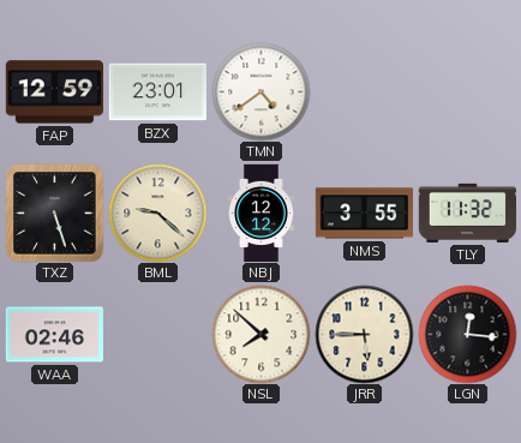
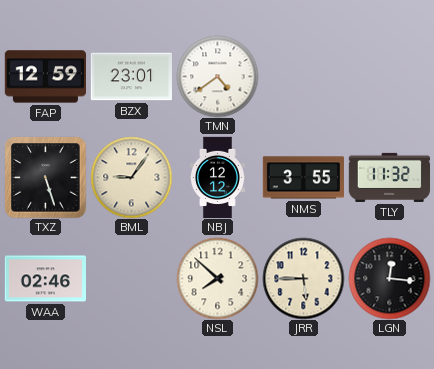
BML: 9:22 -> 9:06 (131, 177)
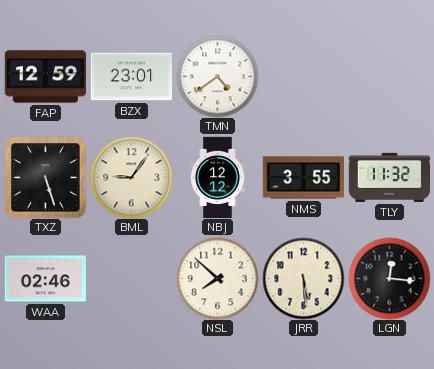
JRR: 5:45 -> 5:29 (303, 278)
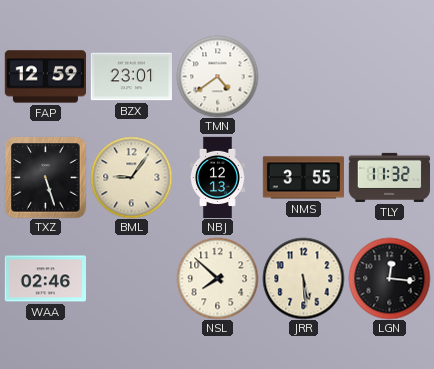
NBJ: 12:12 -> 12:13 (218, 177)
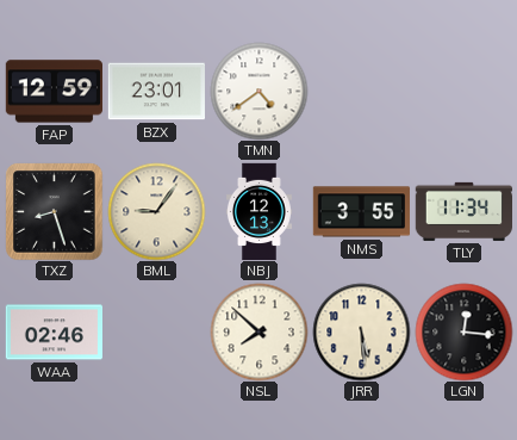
TXZ: 5:27 -> 8:27 (54, 211)
TLY: 11:32 -> 11:34 (463, 211)
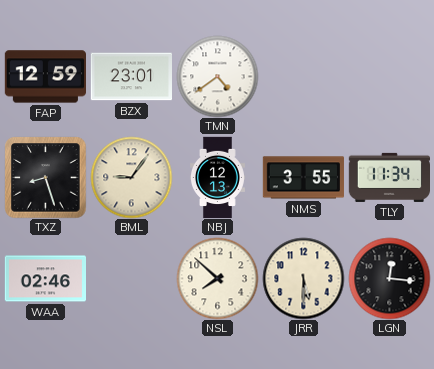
JRR: 5:29 -> 5:30 (303, 278)
